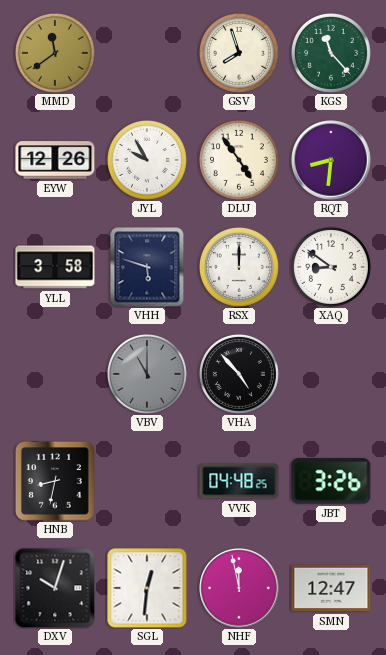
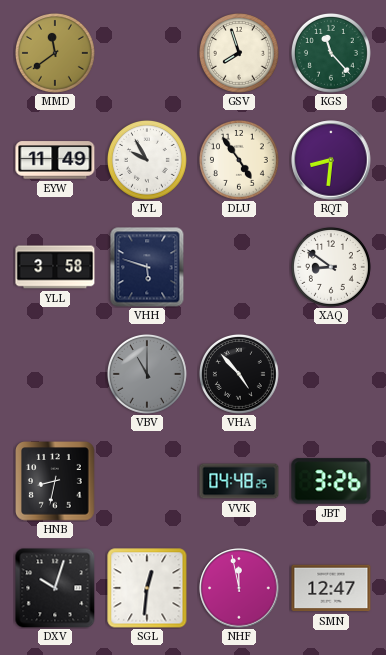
EYW: 12:26 -> 11:49 (55, 160)
RSX: 12:00 -> none (239, 267)
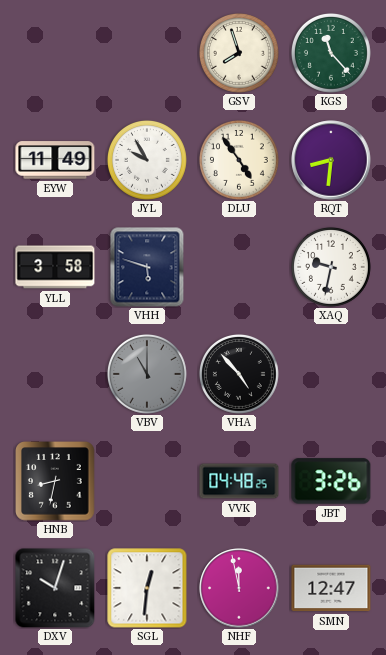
MMD: 11:39 -> none (55, 53)
XAQ: 8:51 -> 9:32 (331, 267)
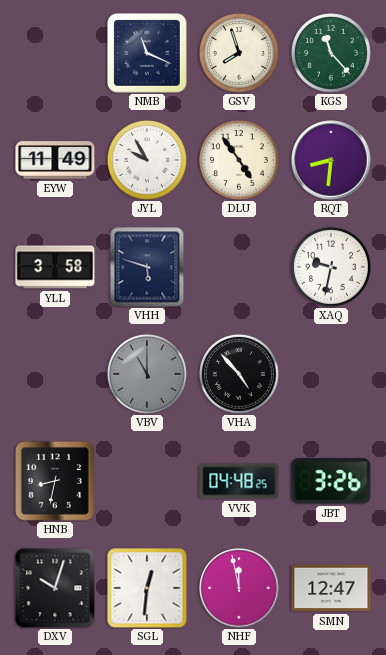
NMB: none -> 11:19 (147, 53)
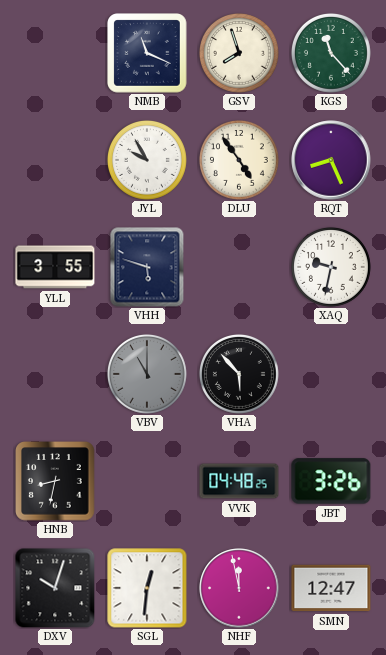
EYW: 11:49 -> none (55, 160)
RQT: 8:31 -> 8:26 (331, 160)
YLL: 3:58 -> 3:55 (55, 267)
VHA: 4:53 -> 5:53 (239, 374)
